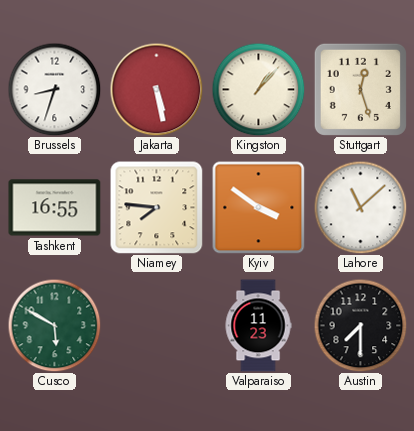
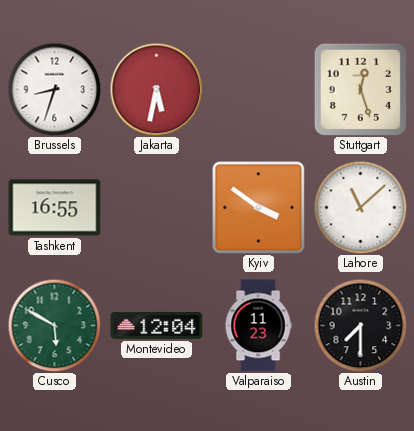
Jakarta: 5:28 -> 5:32 (156, 89)
Kingston: 1:07 -> none (258, 89)
Niamey: 7:46 -> none (157, 208)
Montevideo: none -> 12:04 (157, 325)
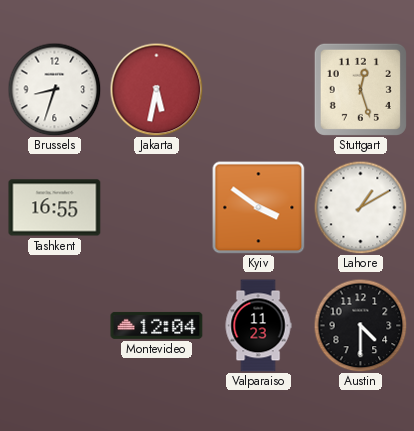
Lahore: 11:08 -> 1:10 (360, 207)
Cusco: 5:50 -> none (54, 325)
Austin: 7:30 -> 4:30 (360, 325)
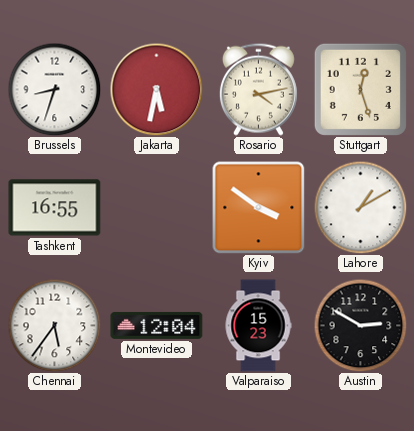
Rosario: none -> 4:13 (258, 89)
Chennai: none -> 5:36 (54, 325)
Valparaiso: 11:23 -> 15:23 (258, 326)
Austin: 4:30 -> 2:50 (360, 325)
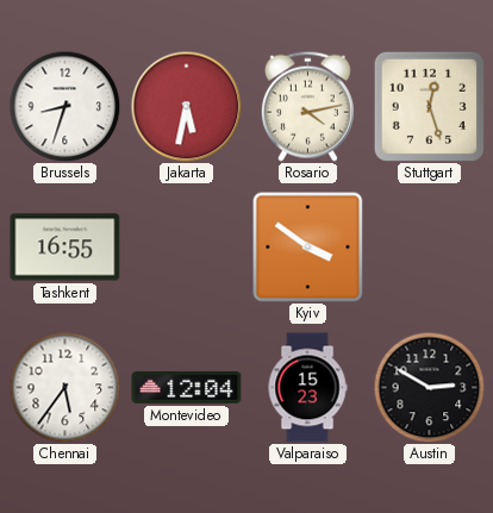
Lahore: 1:10 -> none (360, 207)
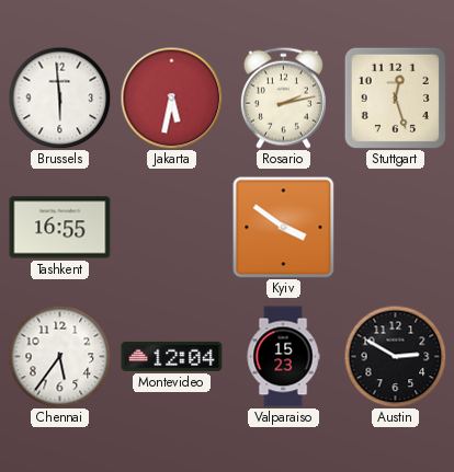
Brussels: 8:33 -> 5:59 (59, 97)
Rosario: 4:13 -> 2:13 (283, 97)
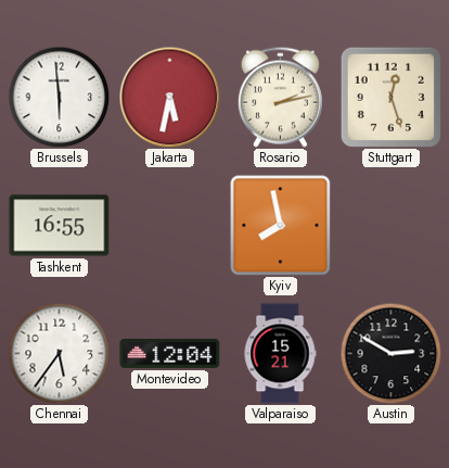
Kyiv: 3:51 -> 7:58 (280, 225)
Valparaiso: 15:23 -> 15:21 (280, 354)
